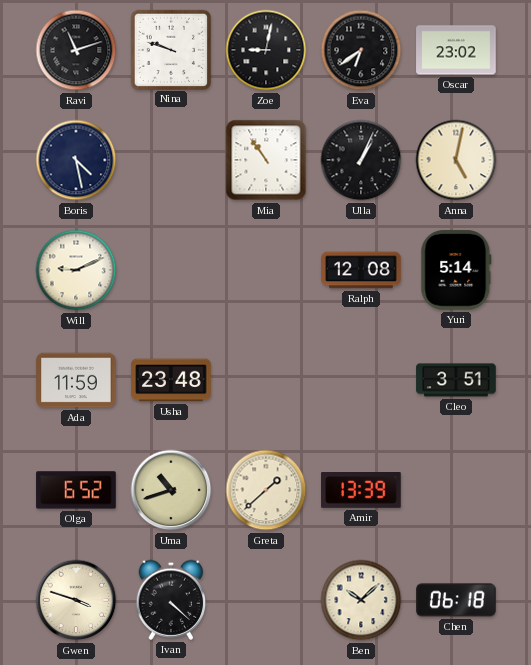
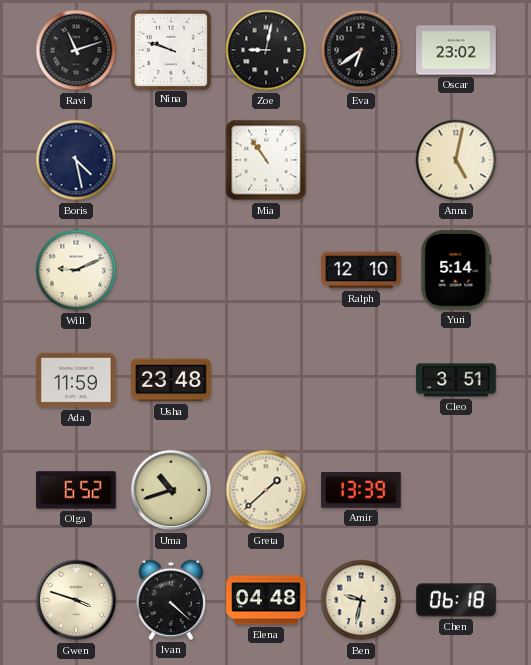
Ulla: 1:04 -> none (361, 160)
Ralph: 12:08 -> 12:10 (361, 270)
Elena: none -> 04:48 (266, 600)
Ben: 10:08 -> 9:32 (361, 600)
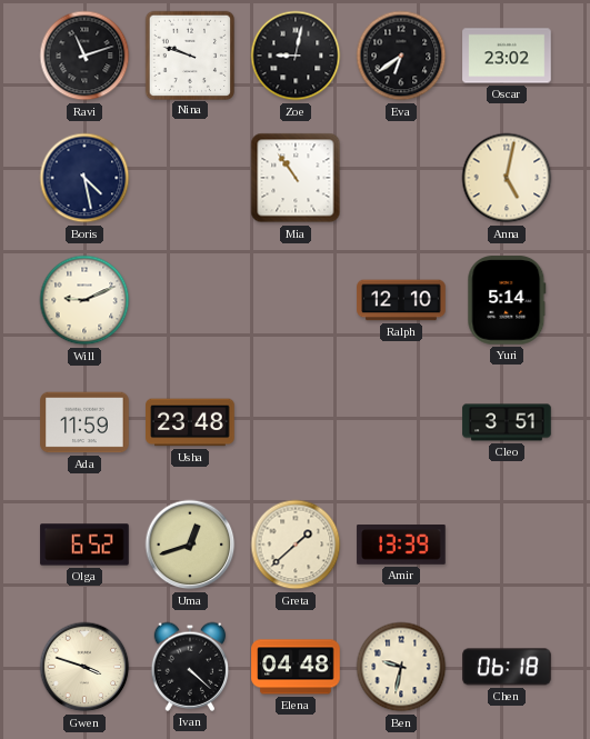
Uma: 10:42 -> 12:42 (190, 545)
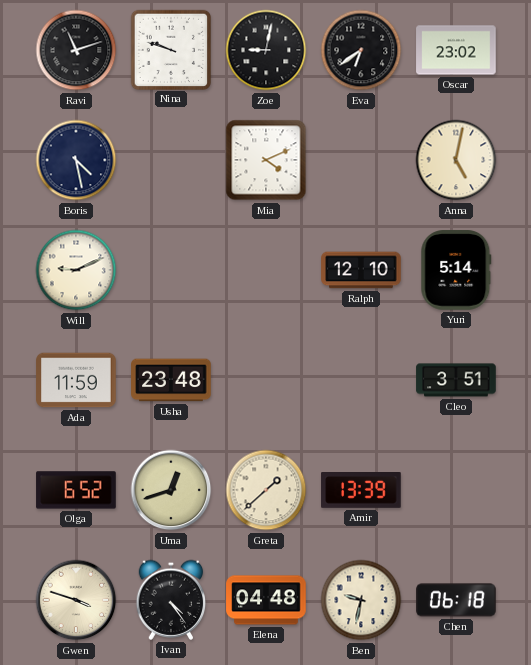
Mia: 10:54 -> 4:11 (266, 160)
Ivan: 4:22 -> 4:24 (171, 600)
